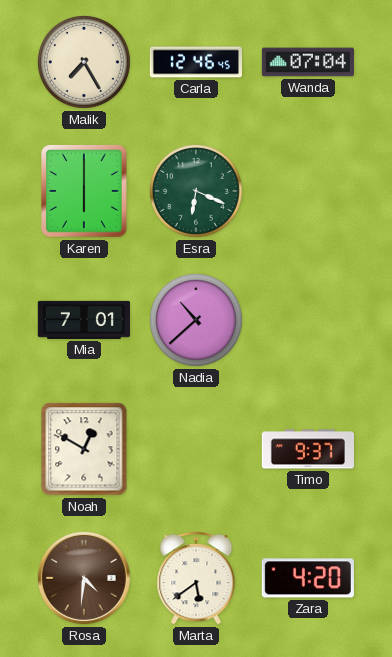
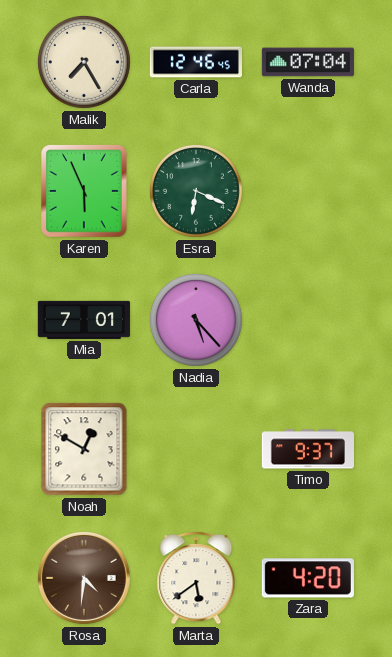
Karen: 6:00 -> 5:56 (84, 191)
Nadia: 10:38 -> 5:23 (196, 320)
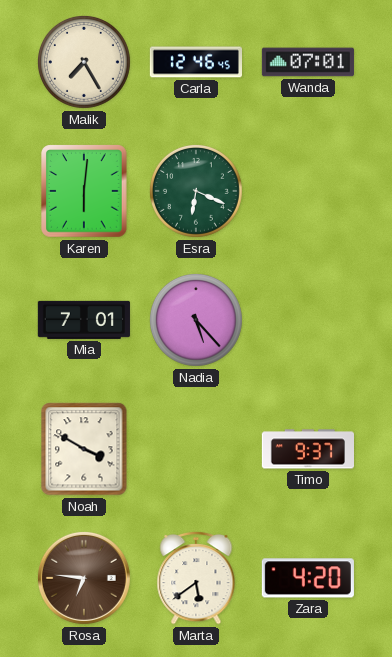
Wanda: 07:04 -> 07:01 (307, 62)
Karen: 5:56 -> 6:01 (84, 191)
Noah: 12:50 -> 3:50 (84, 449)
Rosa: 4:31 -> 6:46 (84, 578)
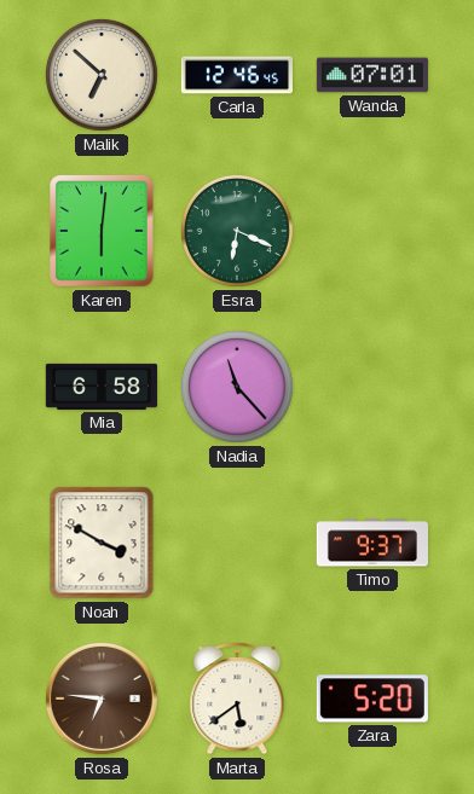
Malik: 7:25 -> 6:52 (102, 75)
Mia: 7:01 -> 6:58 (102, 387)
Nadia: 5:23 -> 11:23 (237, 387)
Zara: 4:20 -> 5:20 (372, 699)
